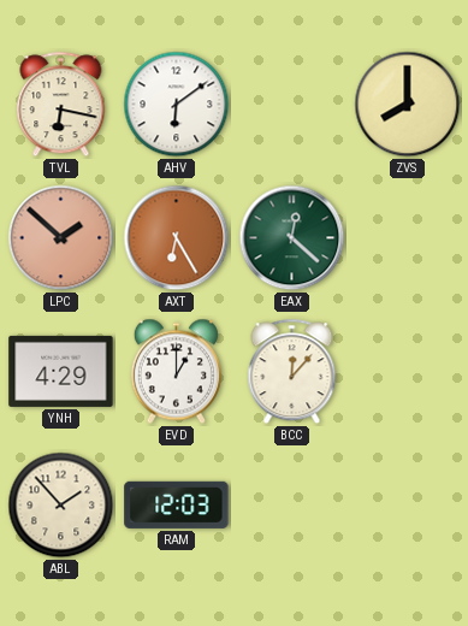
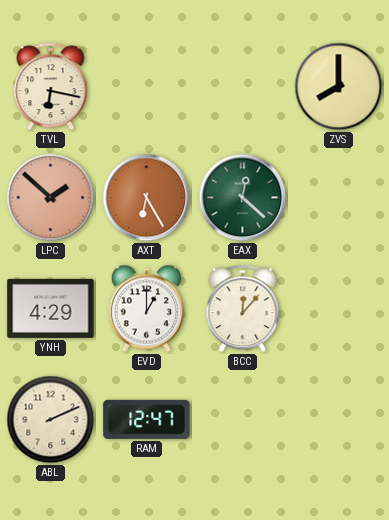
AHV: 6:09 -> none (177, 105)
ABL: 1:53 -> 2:11 (51, 420)
RAM: 12:03 -> 12:47 (147, 419)
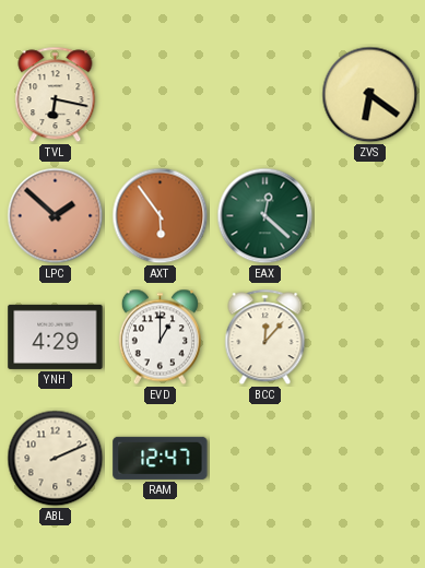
ZVS: 8:00 -> 6:21 (370, 95)
AXT: 6:25 -> 5:54 (161, 216)
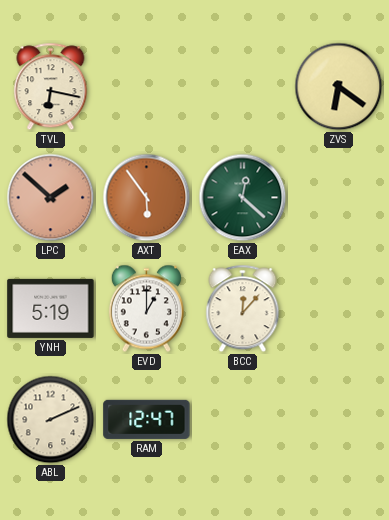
YNH: 4:29 -> 5:19 (51, 308)
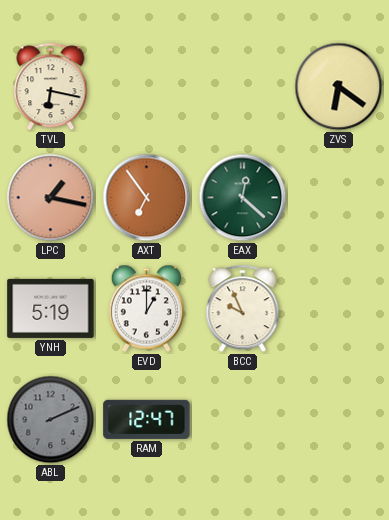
LPC: 1:52 -> 1:17 (51, 198)
AXT: 5:54 -> 6:54 (147, 198)
BCC: 12:07 -> 9:56 (243, 309)
ABL dial: cream -> grey (51, 420)
